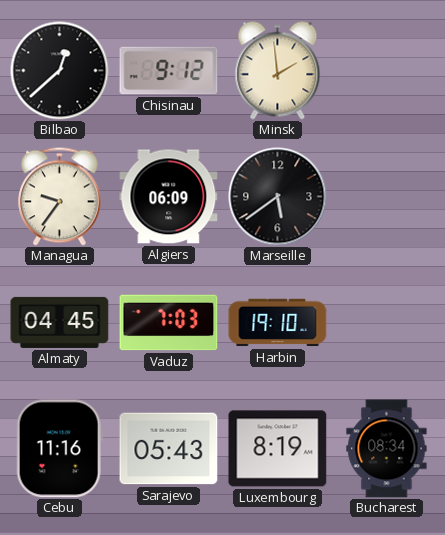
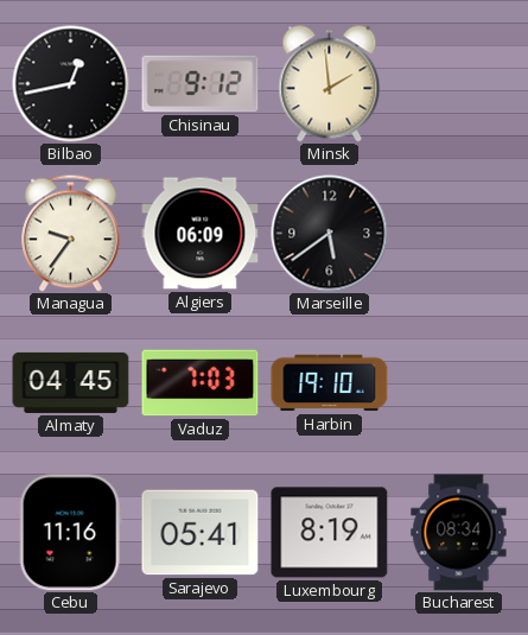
Bilbao: 12:38 -> 12:43 (71, 84)
Sarajevo: 05:43 -> 05:41 (201, 533)
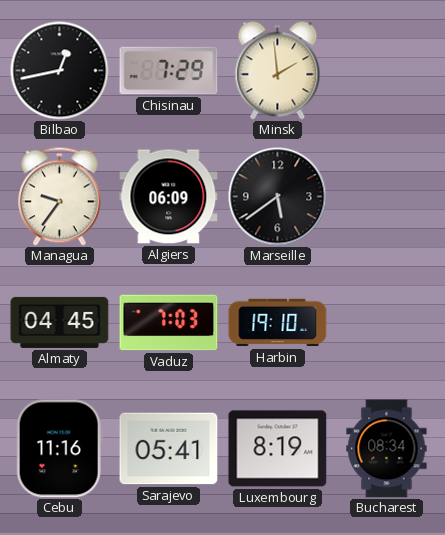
Chisinau: 9:12 -> 7:29 (169, 71)
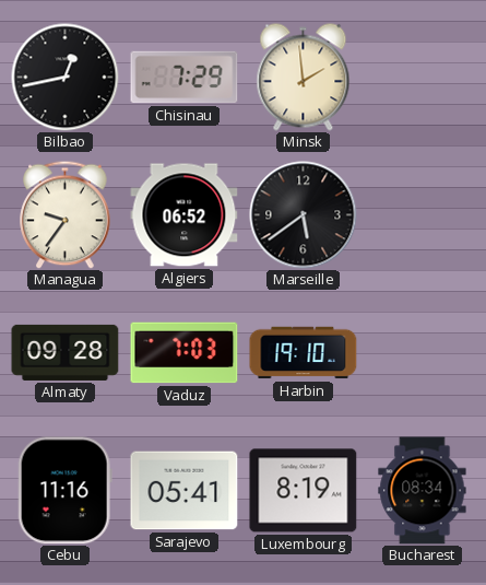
Algiers: 06:09 -> 06:52 (185, 215)
Almaty: 04:45 -> 09:28 (66, 352)
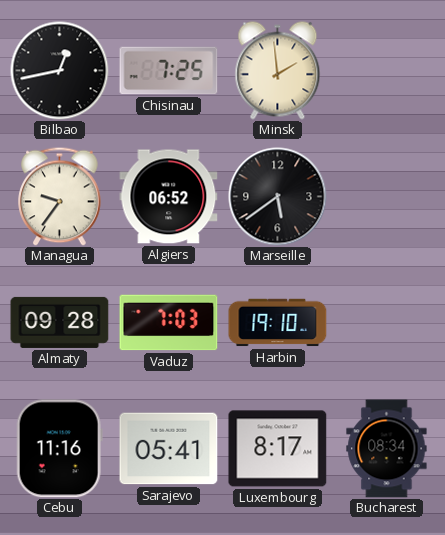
Chisinau: 7:29 -> 7:25 (169, 71)
Luxembourg: 8:19 -> 8:17 (278, 449)
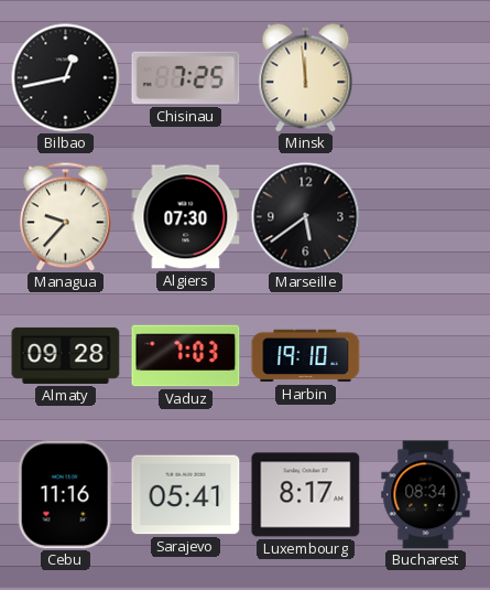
Minsk: 1:59 -> 11:59 (306, 78)
Managua: 9:36 -> 9:37 (66, 216)
Algiers: 06:52 -> 07:30 (186, 217)
